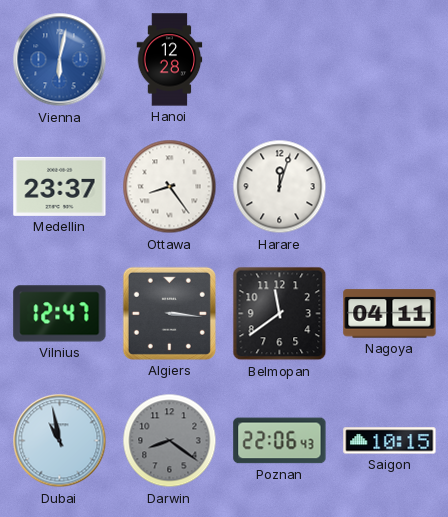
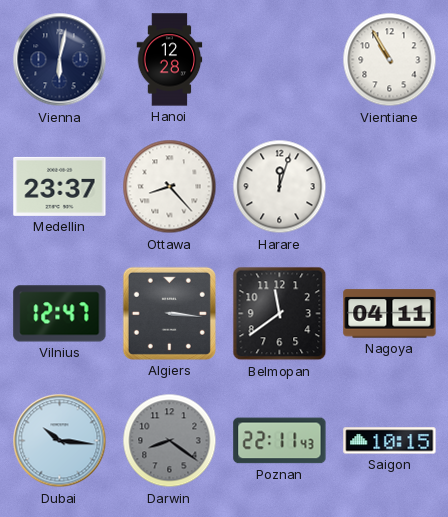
Vienna dial: blue -> navy (60, 60)
Vientiane: none -> 10:55 (390, 60)
Ottawa: 8:24 -> 8:23 (170, 187)
Dubai: 10:58 -> 10:16 (60, 441)
Poznan: 22:06 -> 22:11 (280, 441)
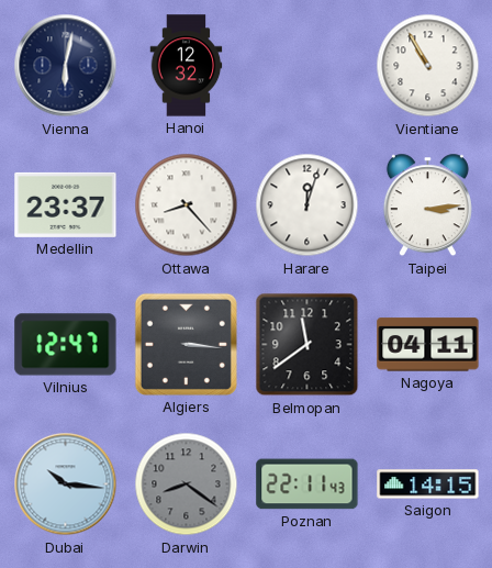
Hanoi: 12:28 -> 12:32 (187, 66)
Taipei: none -> 3:14 (427, 205)
Saigon: 10:15 -> 14:15 (428, 485)
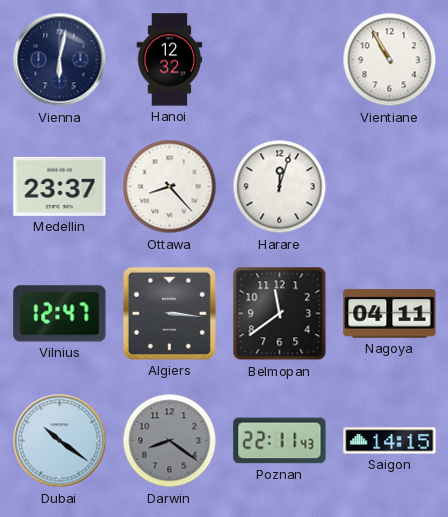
Taipei: 3:14 -> none (427, 205)
Dubai: 10:16 -> 10:21 (60, 441)
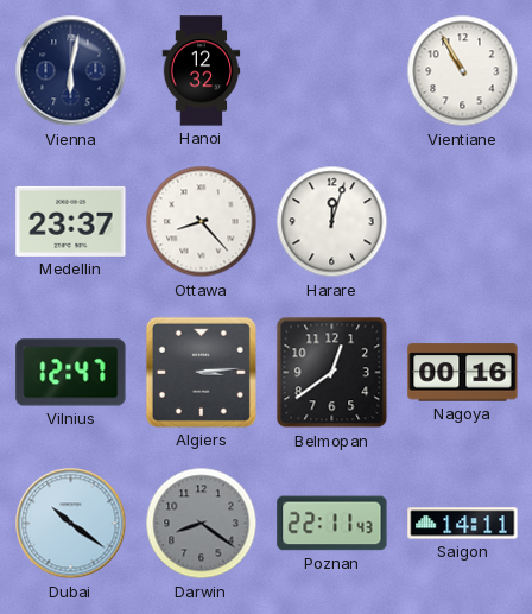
Algiers: 3:16 -> 3:14 (201, 372)
Belmopan: 11:39 -> 12:39 (332, 373)
Nagoya: 04:11 -> 00:16 (463, 373)
Saigon: 14:15 -> 14:11 (463, 524)
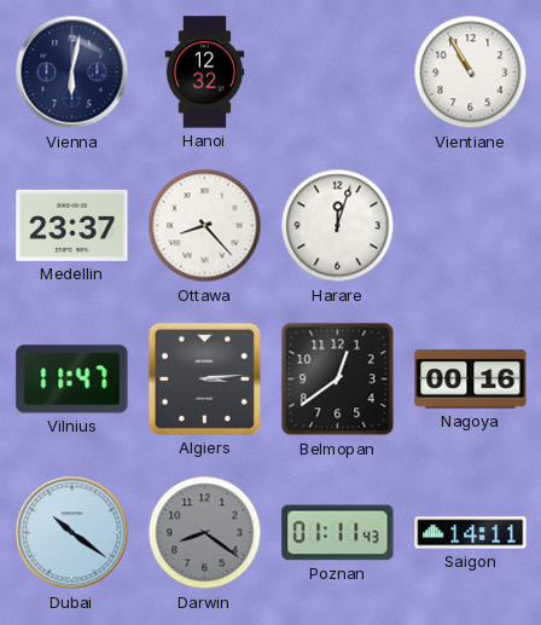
Vilnius: 12:47 -> 11:47 (72, 380)
Poznan: 22:11 -> 01:11 (338, 533)
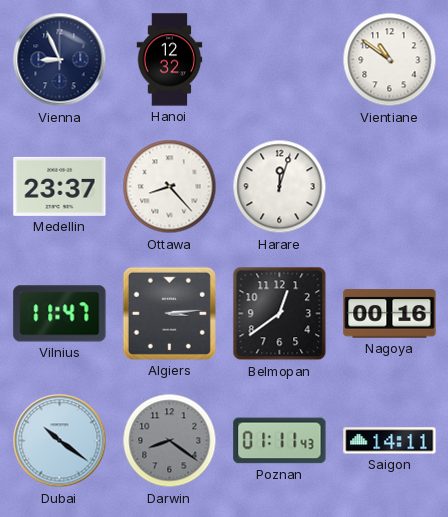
Vienna: 6:02 -> 8:56 (60, 60)
Vientiane: 10:55 -> 10:51 (390, 60)
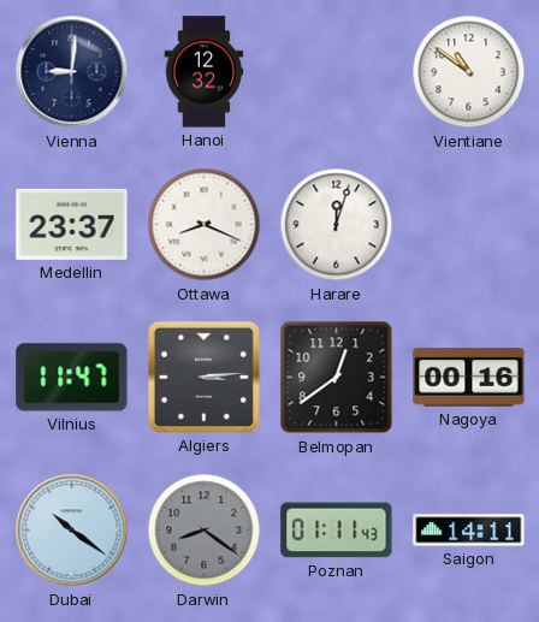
Vienna: 8:56 -> 9:01 (72, 72)
Ottawa: 8:23 -> 8:19 (205, 225)
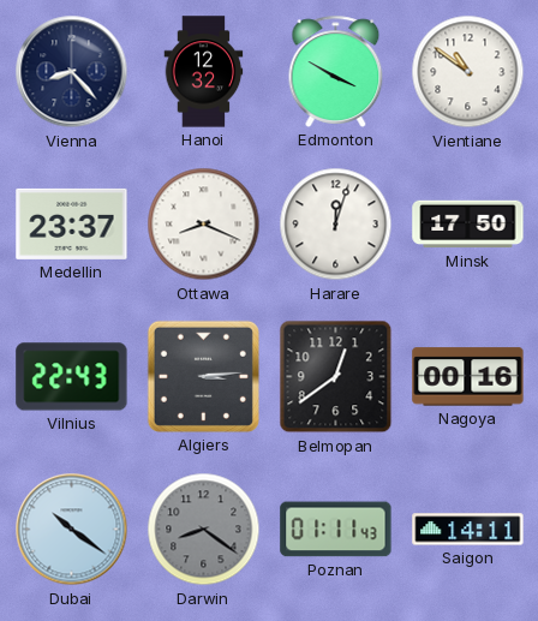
Vienna: 9:01 -> 8:23 (72, 72)
Edmonton: none -> 3:50 (336, 71)
Minsk: none -> 17:50 (468, 225)
Vilnius: 11:47 -> 22:43 (72, 377)
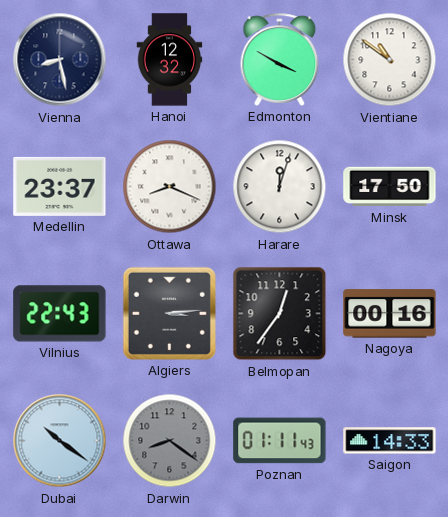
Vienna: 8:23 -> 8:28 (60, 60)
Belmopan: 12:39 -> 12:36 (280, 314)
Saigon: 14:11 -> 14:33 (390, 441)
